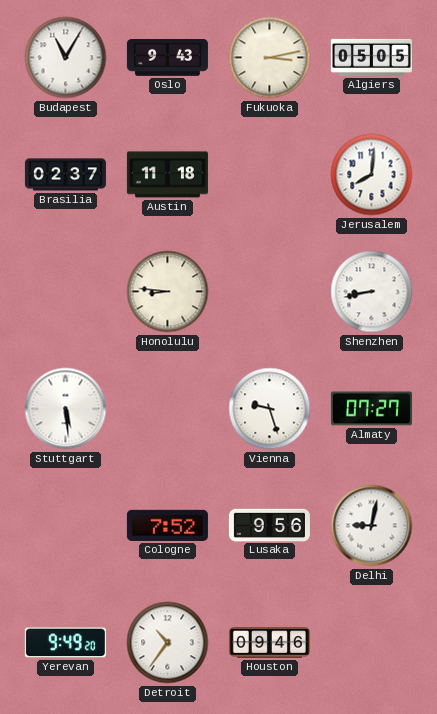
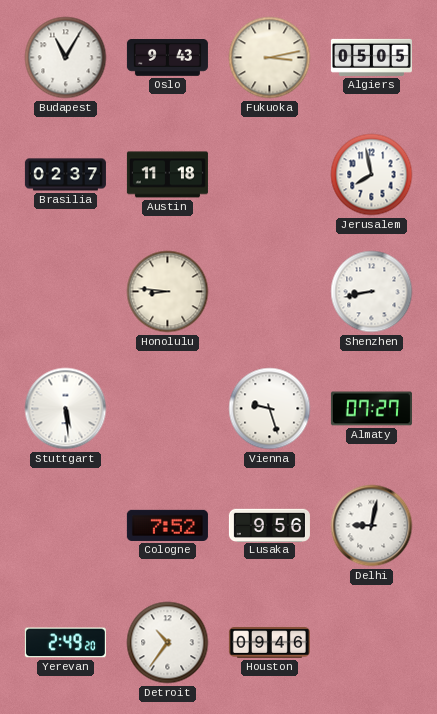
Jerusalem: 8:01 -> 7:58 (372, 175)
Yerevan: 9:49 -> 2:49 (65, 643)
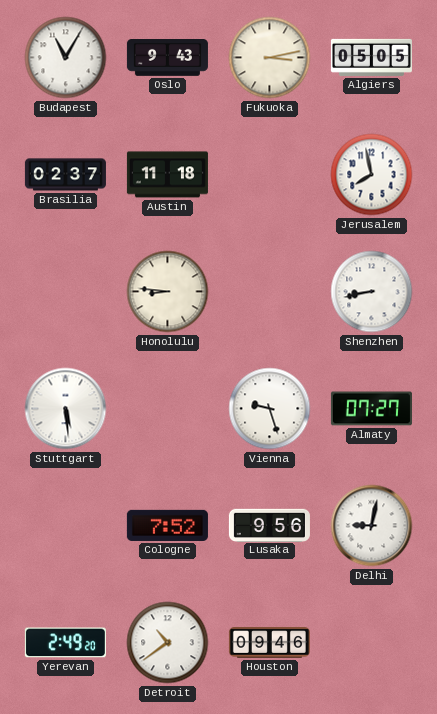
Detroit: 10:36 -> 10:39 (168, 643)
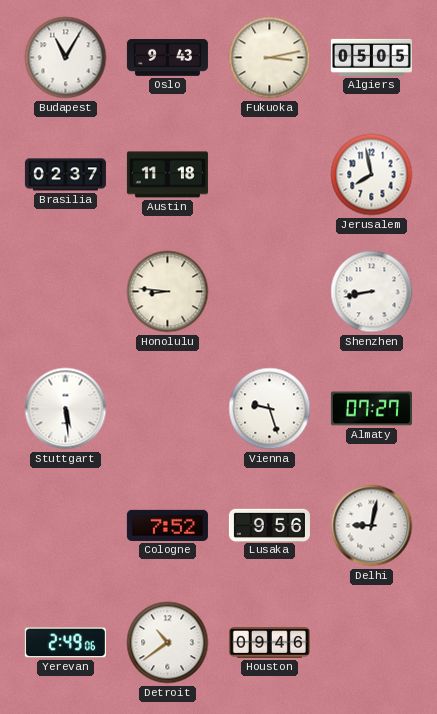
Yerevan: 2:49:20 -> 2:49:06 (65, 643)
